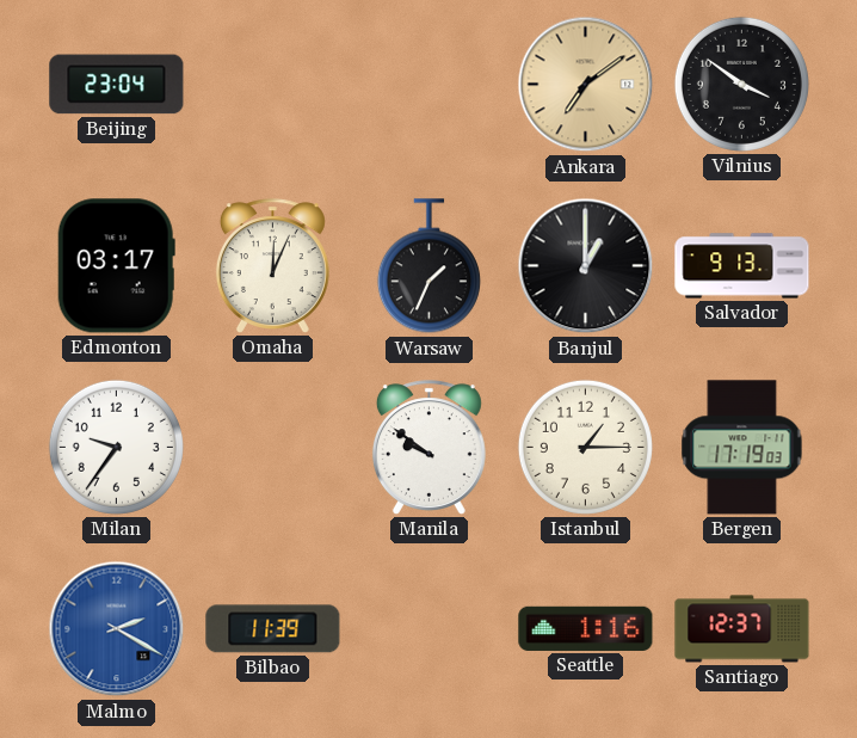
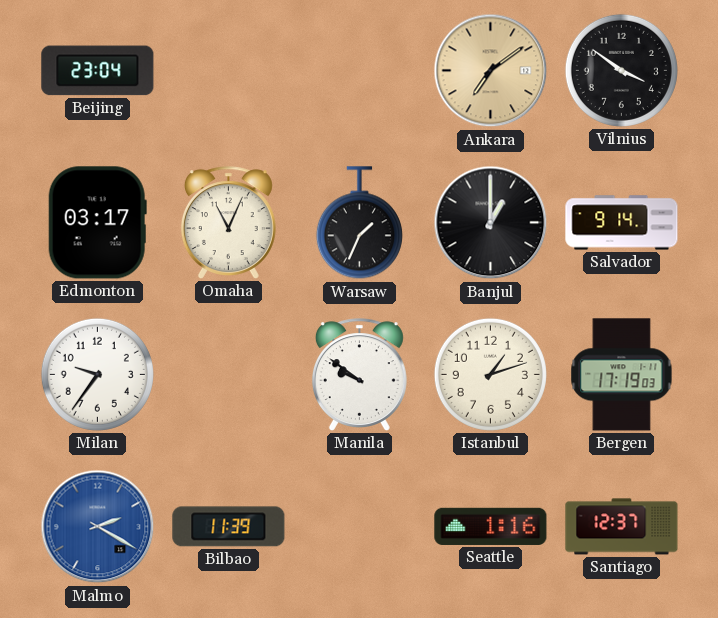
Omaha: 12:04 -> 11:04 (228, 223)
Salvador: 9:13 -> 9:14 (622, 223)
Istanbul: 1:15 -> 1:12 (490, 374)
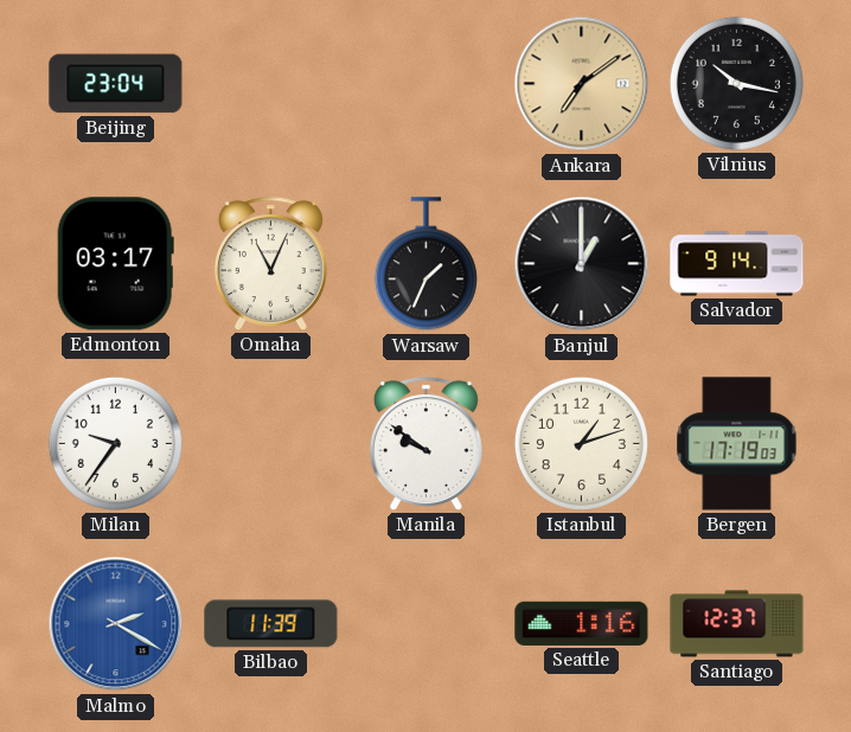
Vilnius: 3:51 -> 10:17 (736, 83)
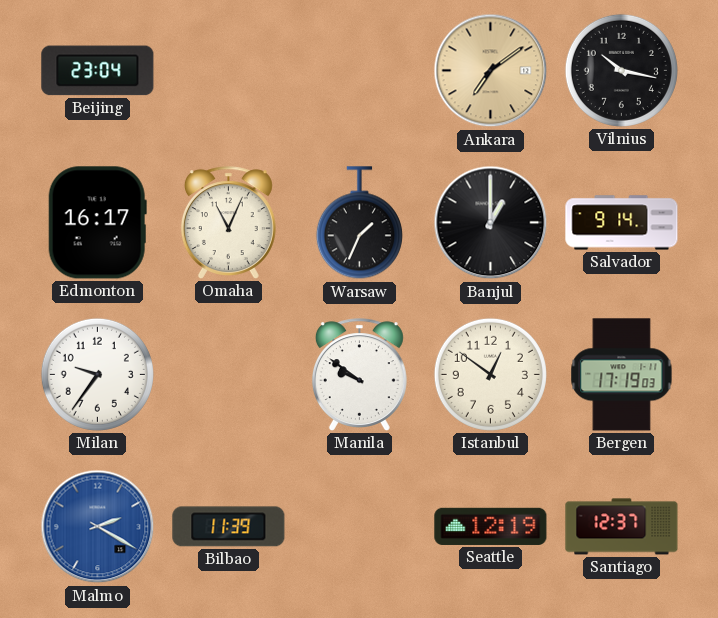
Edmonton: 03:17 -> 16:17 (97, 223)
Istanbul: 1:12 -> 12:51 (490, 374)
Seattle: 1:16 -> 12:19 (491, 526)
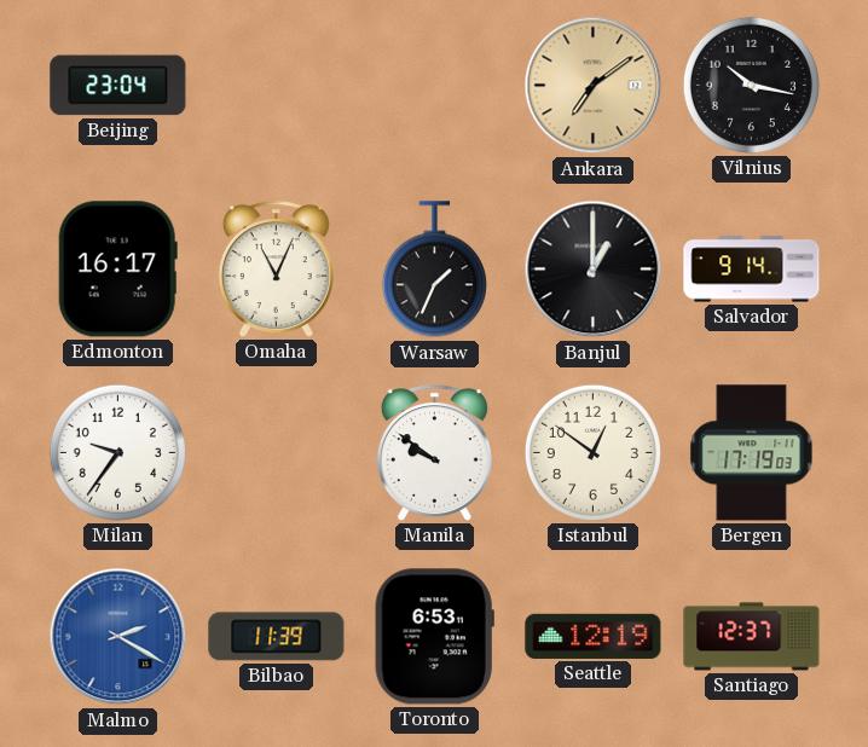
Toronto: none -> 6:53 (434, 637)
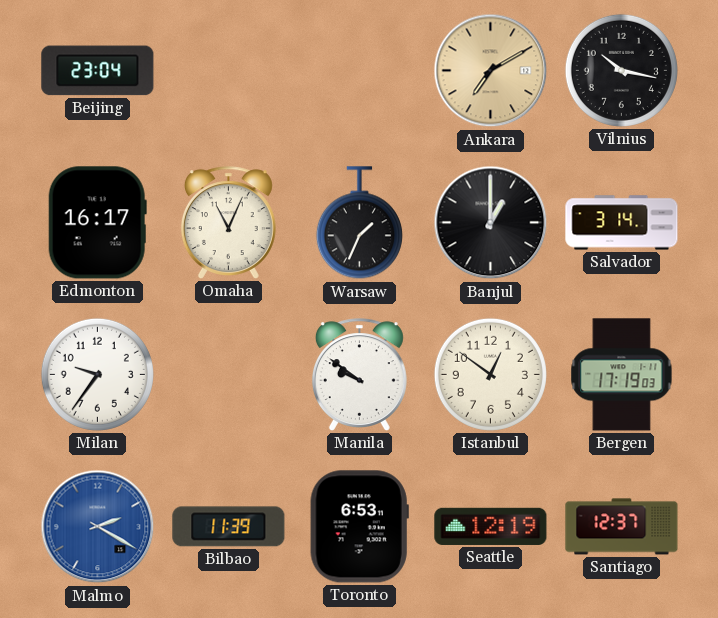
Ankara: 7:09 -> 7:10 (491, 71)
Salvador: 9:14 -> 3:14 (622, 223)
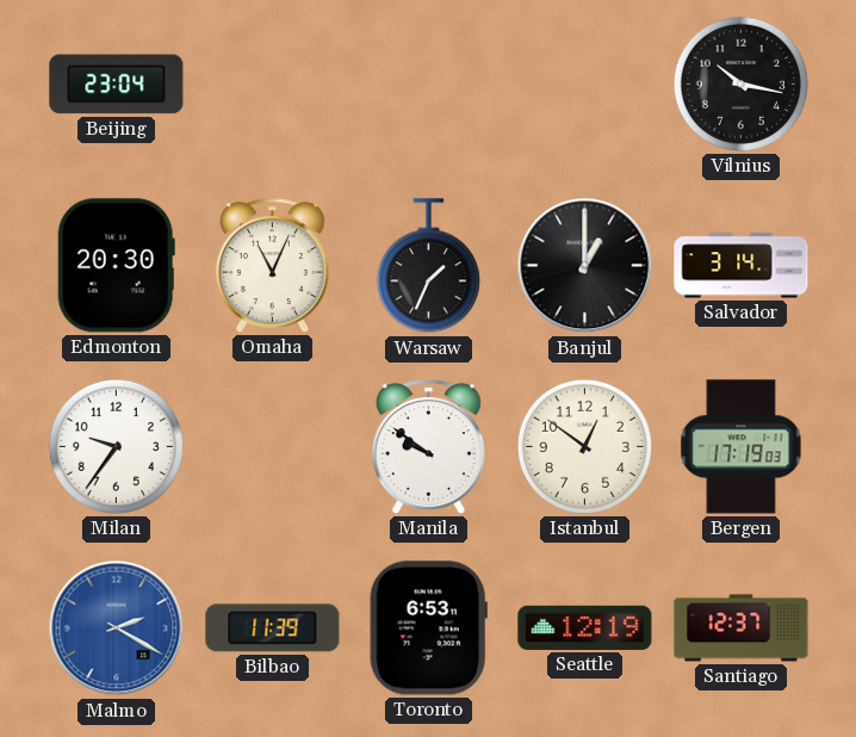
Ankara: 7:10 -> none (491, 71)
Edmonton: 16:17 -> 20:30 (116, 266)
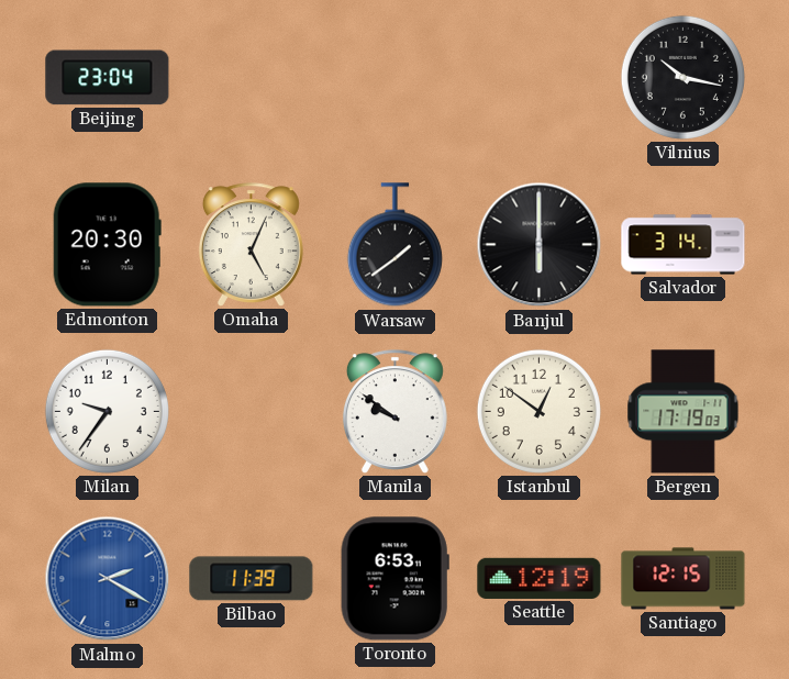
Omaha: 11:04 -> 5:04 (251, 245)
Warsaw: 1:34 -> 1:39 (394, 245)
Banjul: 1:00 -> 6:00 (540, 245)
Santiago: 12:37 -> 12:15 (684, 579)
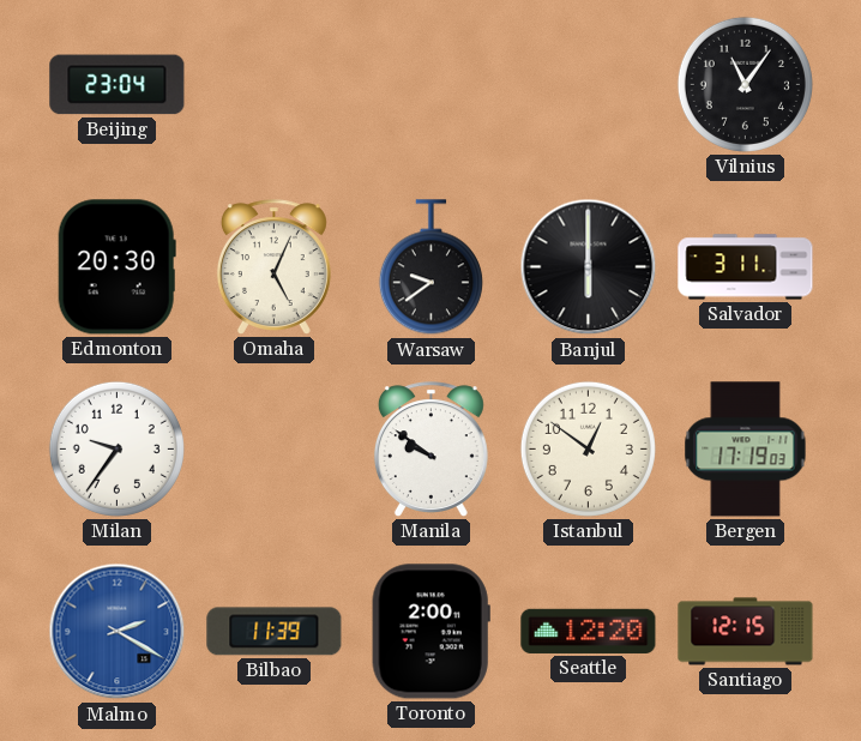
Vilnius: 10:17 -> 11:06 (745, 84)
Warsaw: 1:39 -> 9:39 (431, 267)
Salvador: 3:14 -> 3:11 (746, 267)
Toronto: 6:53 -> 2:00 (431, 632)
Seattle: 12:19 -> 12:20 (589, 631)
